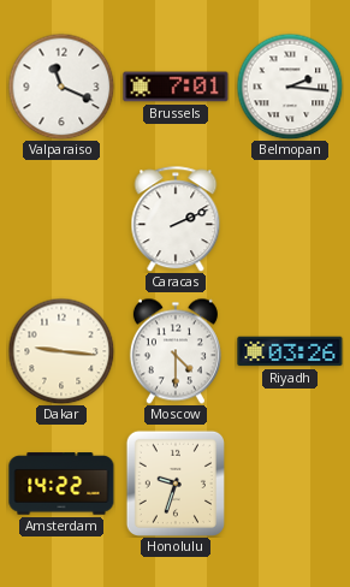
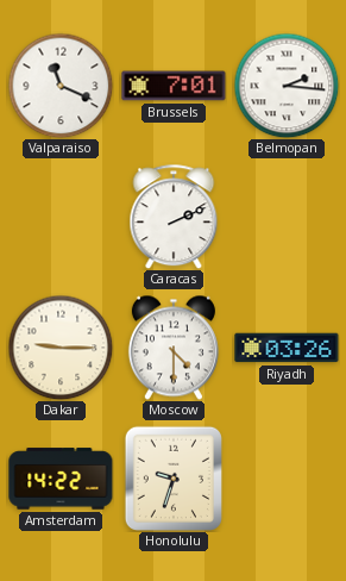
Dakar: 9:16 -> 9:15 (61, 348)
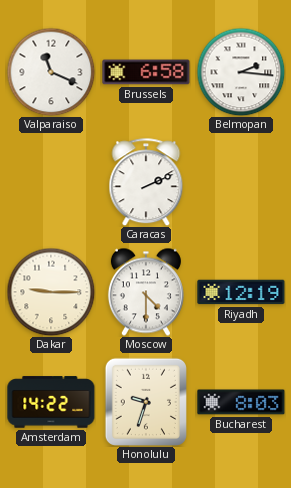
Brussels: 7:01 -> 6:58 (146, 72)
Riyadh: 03:26 -> 12:19 (241, 292)
Bucharest: none -> 8:03 (241, 402)
